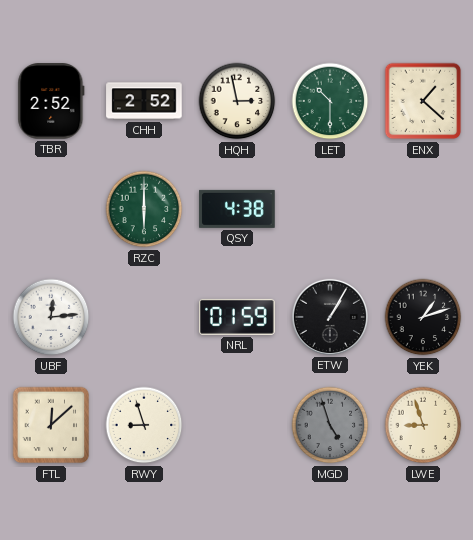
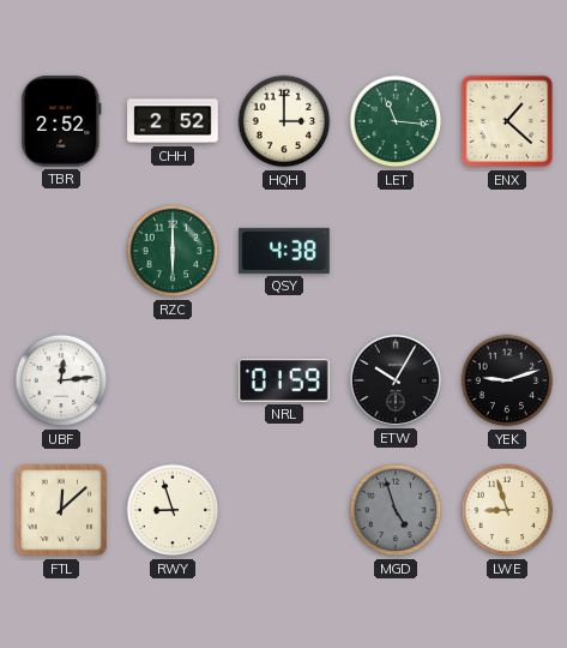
HQH: 2:58 -> 3:00 (284, 121)
LET: 10:30 -> 11:16 (396, 121)
ETW: 1:05 -> 10:05 (396, 380)
YEK: 1:12 -> 9:12 (507, 380)
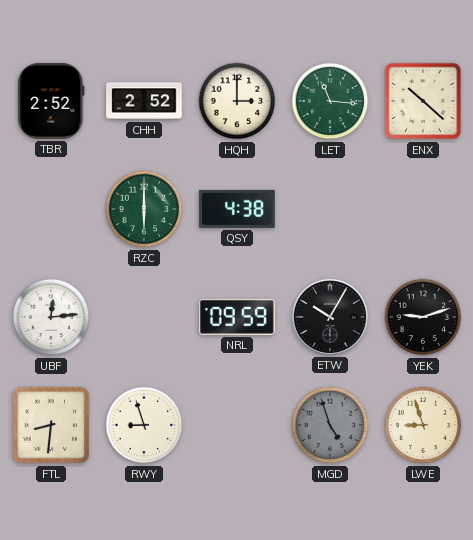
ENX: 1:22 -> 10:22 (423, 101)
NRL: 01:59 -> 09:59 (237, 317)
FTL: 12:08 -> 8:31 (51, 425)
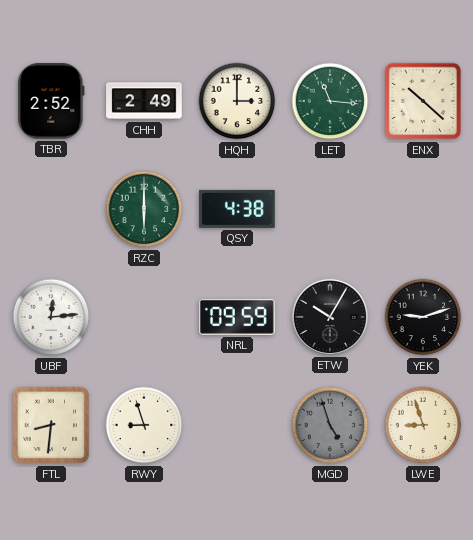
CHH: 2:52 -> 2:49 (144, 101)
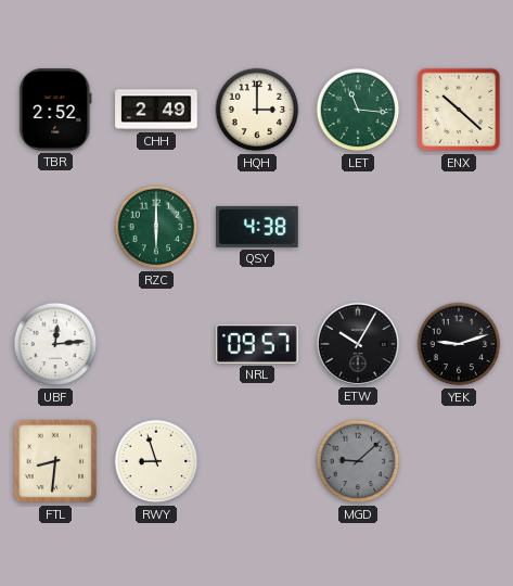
NRL: 09:59 -> 09:57 (257, 344)
MGD: 4:57 -> 9:08 (358, 461)
LWE: 8:57 -> none (423, 425)
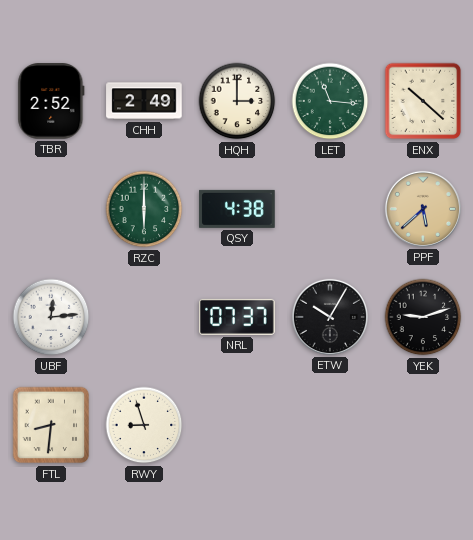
PPF: none -> 5:38 (423, 209)
NRL: 09:57 -> 07:37 (237, 317)
MGD: 9:08 -> none (358, 461)
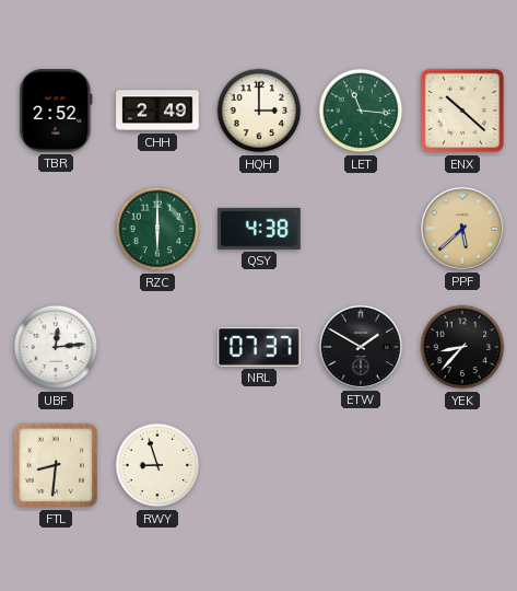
ETW: 10:05 -> 1:50 (361, 347)
YEK: 9:12 -> 8:37 (462, 347)
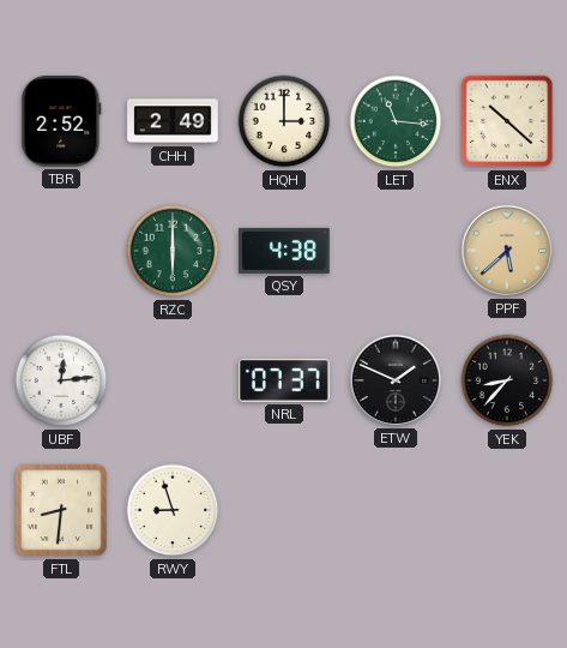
ETW: 1:50 -> 1:49 (396, 380)
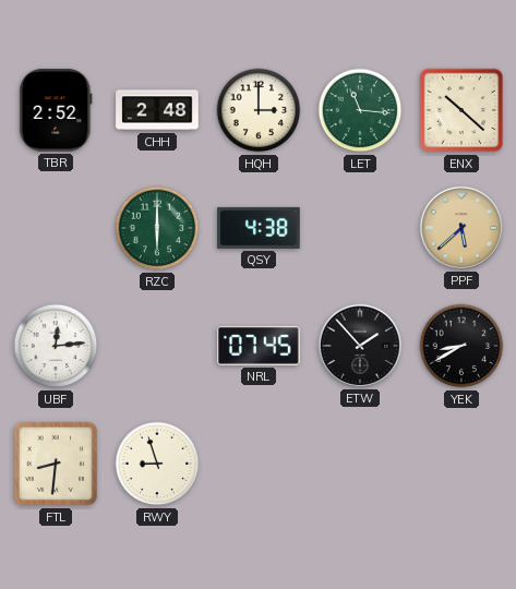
CHH: 2:49 -> 2:48 (157, 110)
NRL: 07:37 -> 07:45 (259, 346)
ETW: 1:49 -> 1:53 (360, 346)
YEK: 8:37 -> 8:40 (461, 346)
